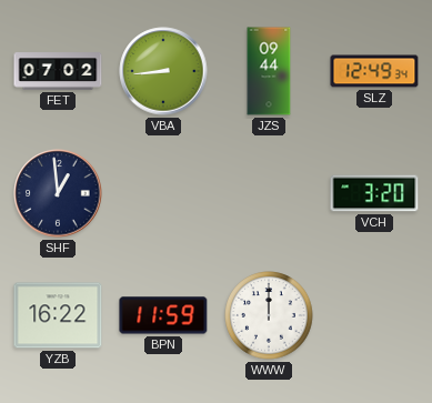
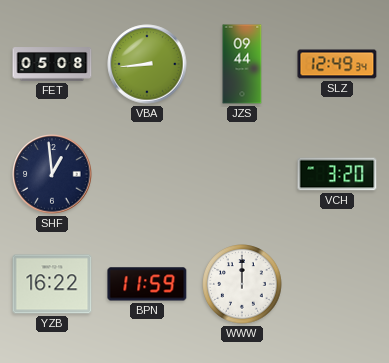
FET: 07:02 -> 05:08 (52, 64)
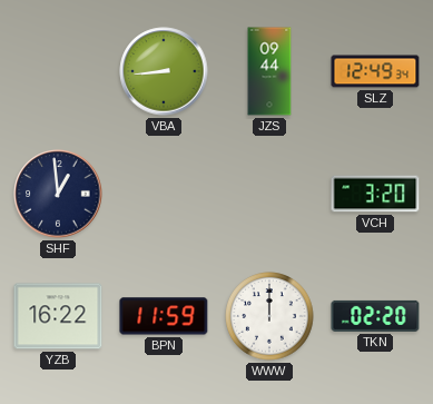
FET: 05:08 -> none (52, 64)
TKN: none -> 02:20 (375, 316)
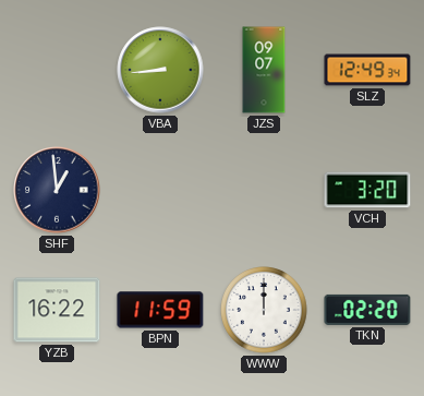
JZS: 09:44 -> 09:07 (264, 70)
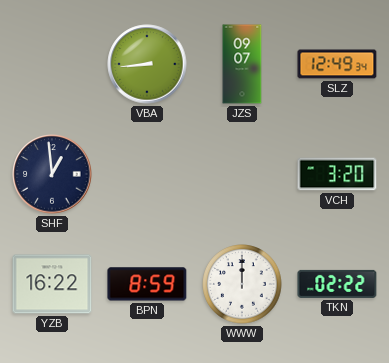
BPN: 11:59 -> 8:59 (147, 284)
TKN: 02:20 -> 02:22 (337, 284)
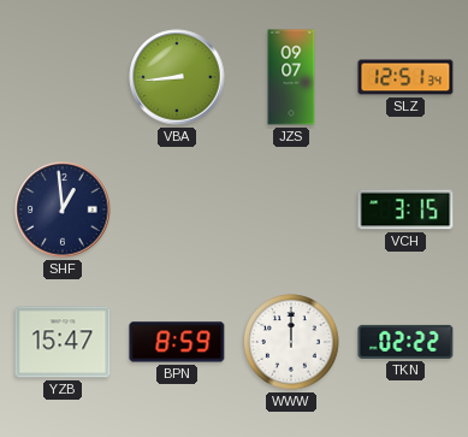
SLZ: 12:49 -> 12:51 (405, 77)
VCH: 3:20 -> 3:15 (405, 209)
YZB: 16:22 -> 15:47 (63, 342)
